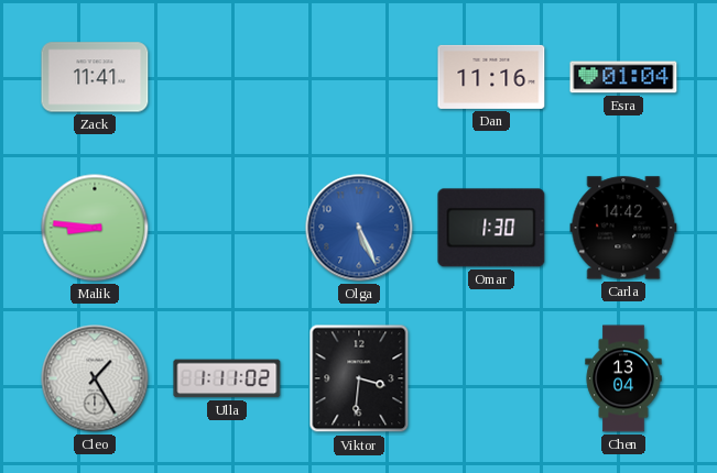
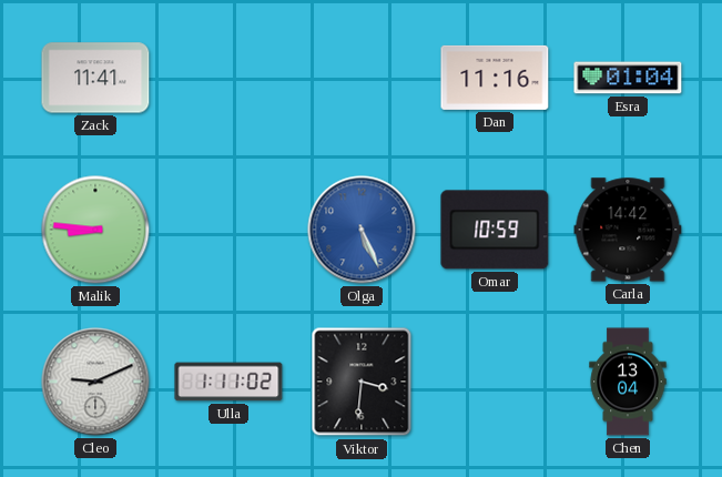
Omar: 1:30 -> 10:59 (495, 230)
Cleo: 1:25 -> 9:11 (95, 382)
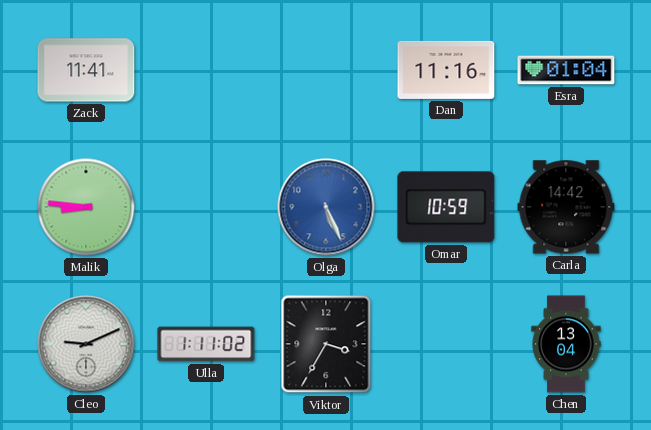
Viktor: 3:31 -> 3:35 (326, 344)
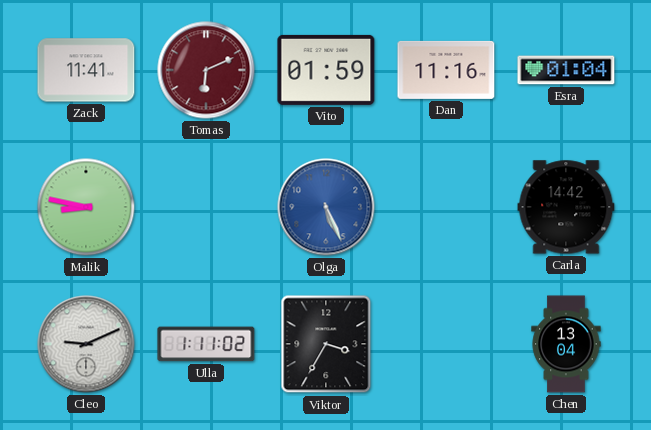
Tomas: none -> 6:11 (206, 70)
Vito: none -> 01:59 (326, 70)
Malik: 8:46 -> 8:47 (86, 207)
Omar: 10:59 -> none (446, 207)
